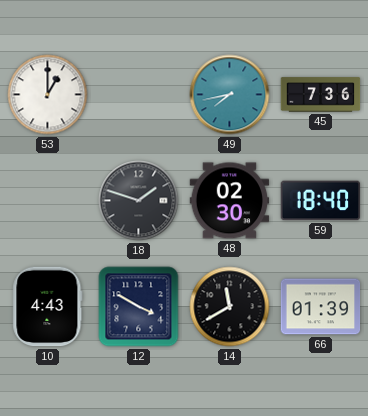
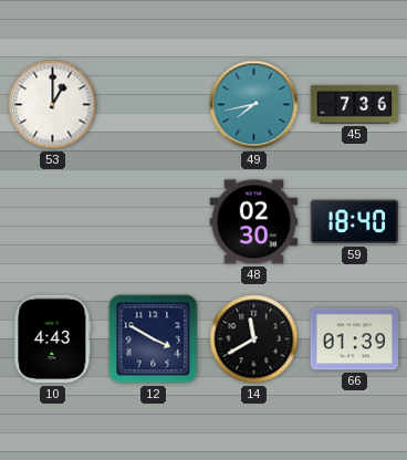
18: 1:48 -> none (139, 201)
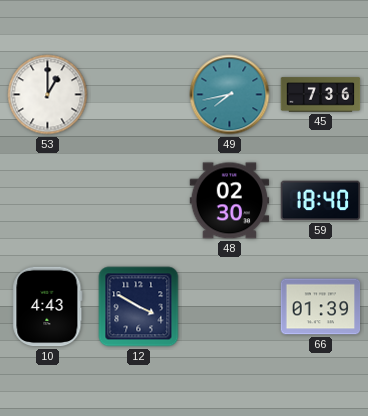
14: 11:40 -> none (254, 339)
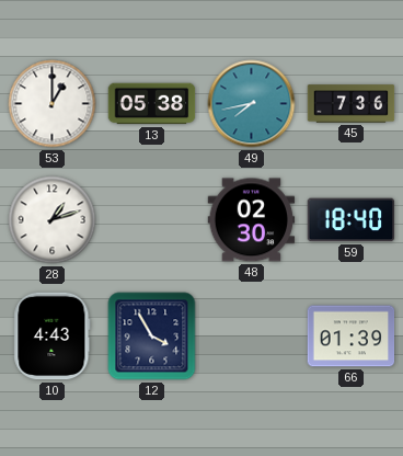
13: none -> 05:38 (152, 104)
28: none -> 1:12 (53, 220)
12: 3:50 -> 3:55 (152, 337)
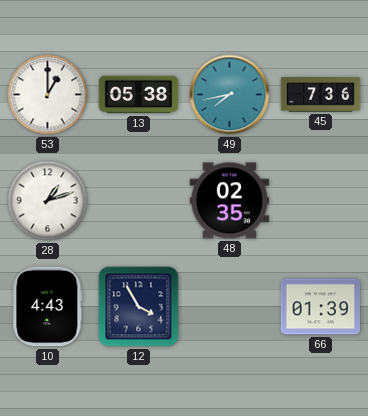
48: 02:30 -> 02:35 (230, 201)
59: 18:40 -> none (352, 220)
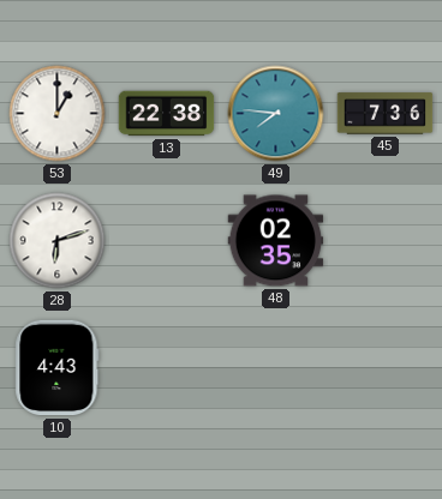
13: 05:38 -> 22:38 (167, 114)
49: 7:43 -> 7:46 (276, 114)
28: 1:12 -> 6:12 (58, 241)
12: 3:55 -> none (139, 307)
66: 01:39 -> none (321, 307)
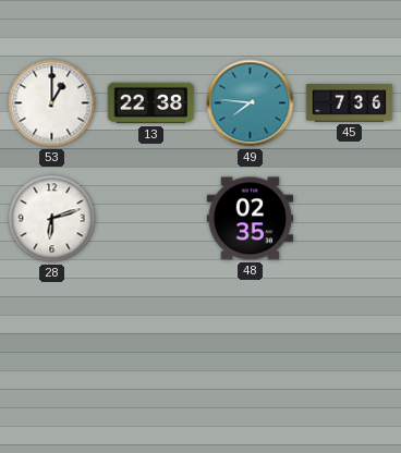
10: 4:43 -> none (58, 368)
